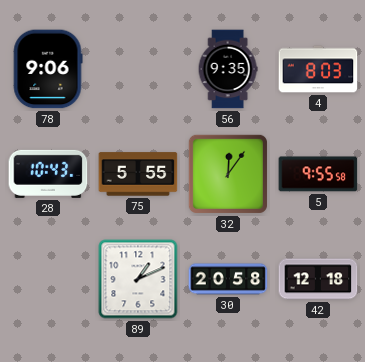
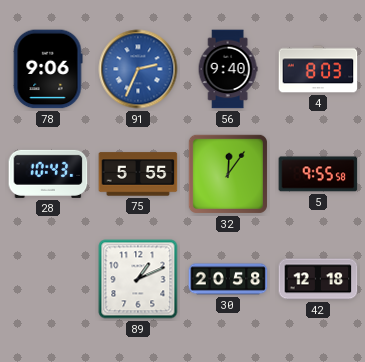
91: none -> 2:34 (138, 69)
56: 9:35 -> 9:40 (228, 69)
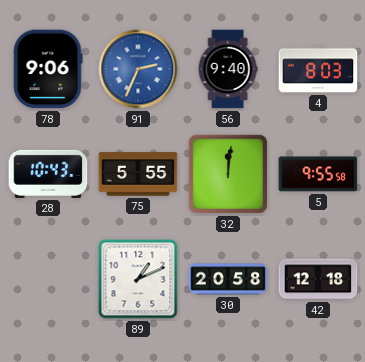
32: 12:06 -> 12:01 (228, 174)
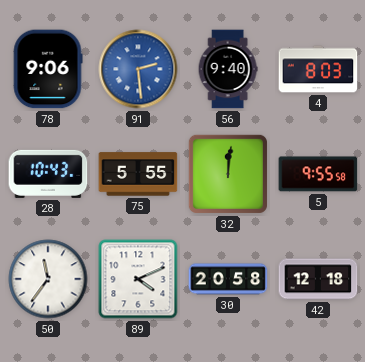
91: 2:34 -> 2:29 (138, 69)
50: none -> 11:36 (48, 279)
89: 1:11 -> 4:11 (138, 279)
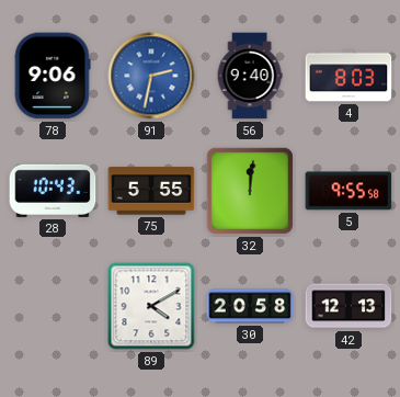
91: 2:29 -> 2:32 (151, 76)
50: 11:36 -> none (48, 279)
89: 4:11 -> 4:10 (151, 306)
42: 12:18 -> 12:13 (348, 306)
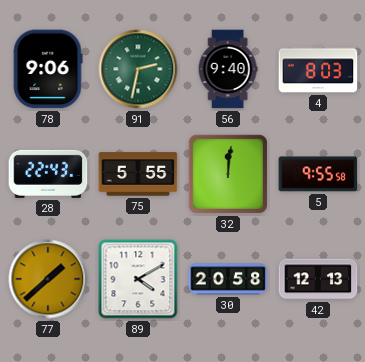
91 dial: blue -> green (138, 69)
28: 10:43 -> 22:43 (48, 174)
77: none -> 1:38 (48, 279)
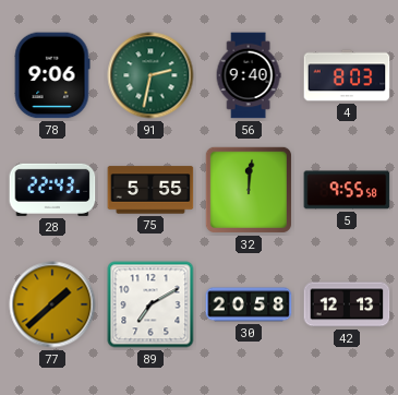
89: 4:10 -> 7:10 (150, 304)
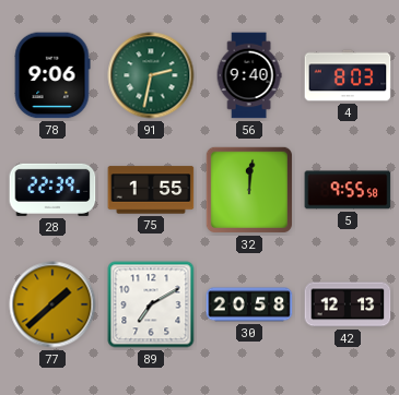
28: 22:43 -> 22:39 (52, 190)
75: 5:55 -> 1:55 (151, 190)
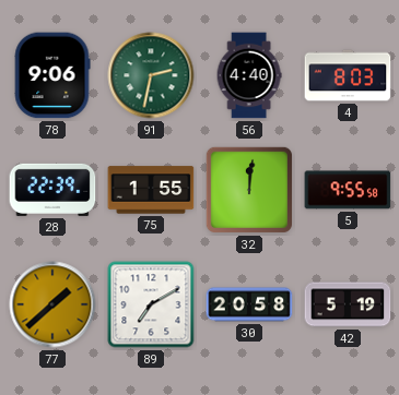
56: 9:40 -> 4:40 (249, 75)
42: 12:13 -> 5:19 (348, 304)
